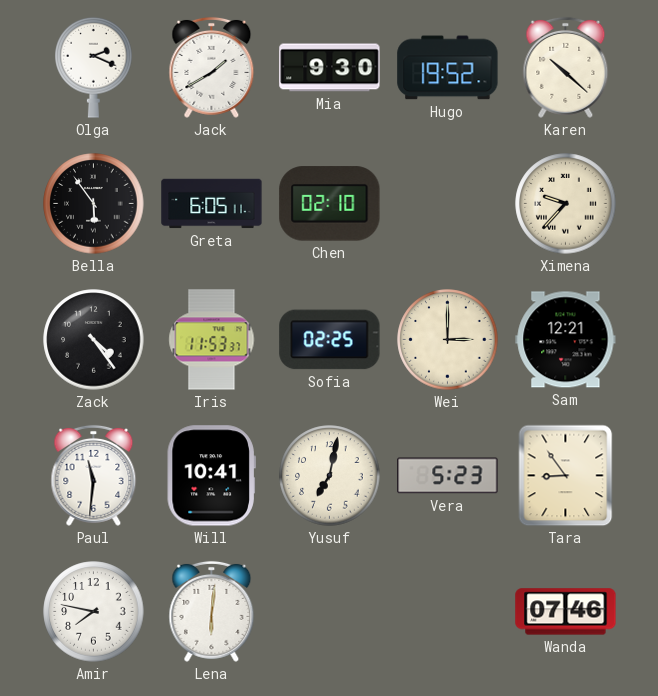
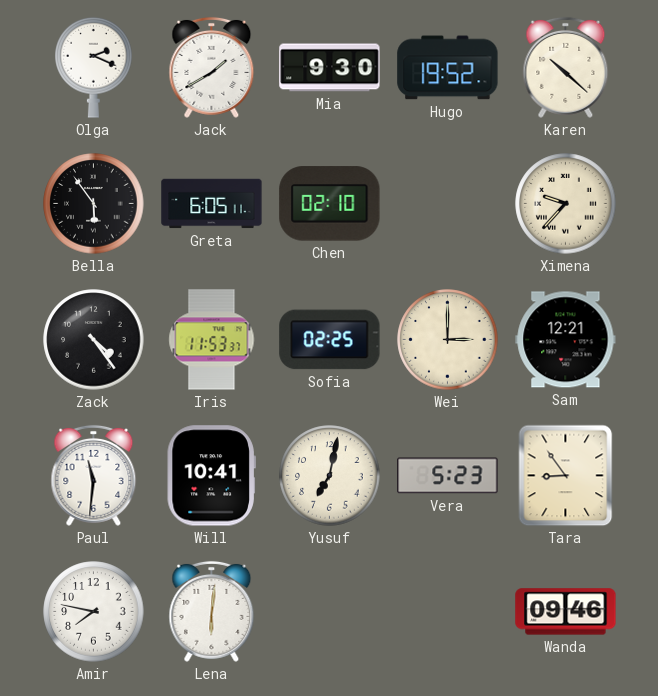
Wanda: 07:46 -> 09:46 (566, 612)
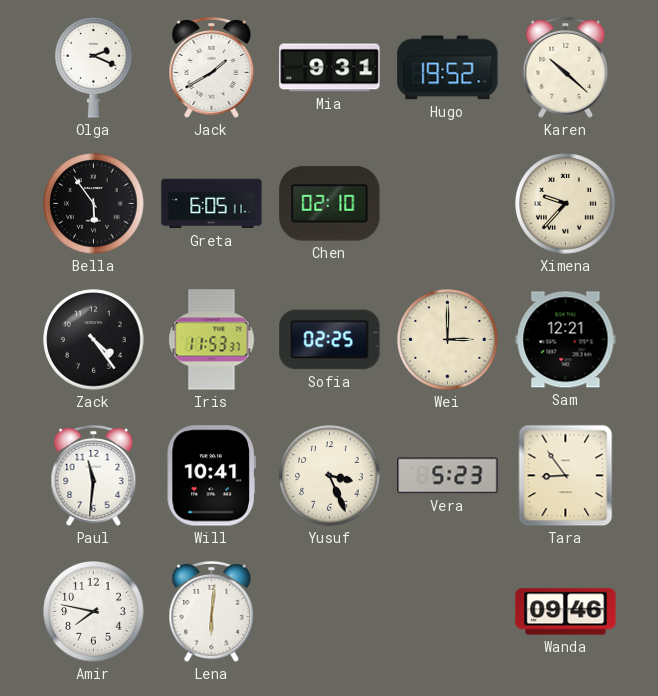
Mia: 9:30 -> 9:31 (330, 68)
Yusuf: 7:02 -> 3:26 (330, 476)
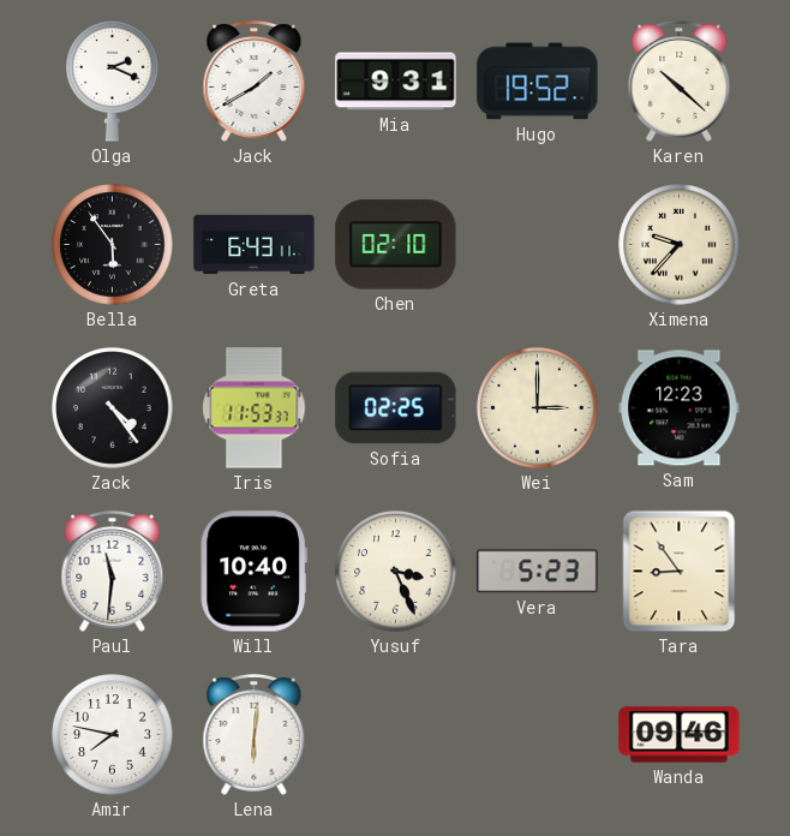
Greta: 6:05 -> 6:43 (255, 245)
Sam: 12:21 -> 12:23 (680, 408)
Will: 10:41 -> 10:40 (253, 572)
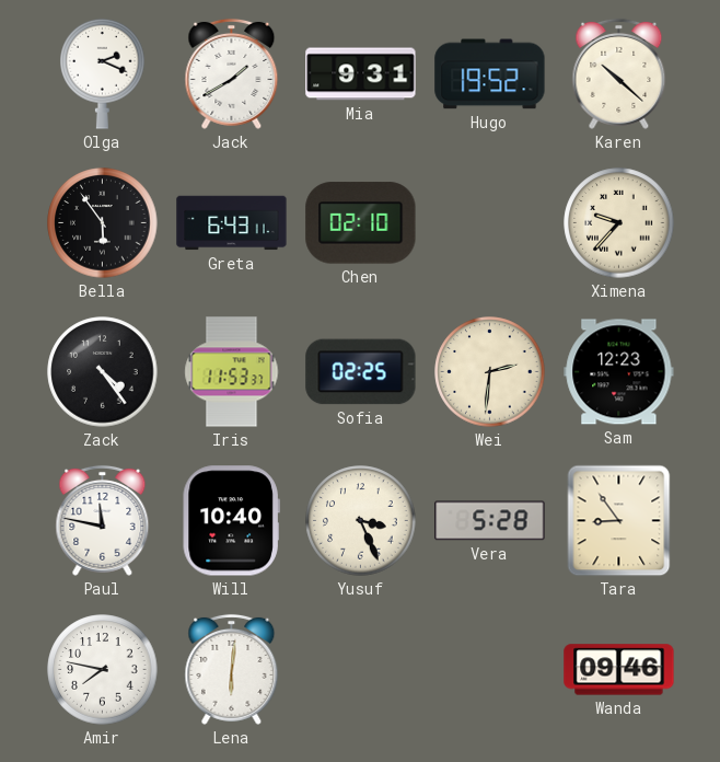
Wei: 3:00 -> 2:31 (490, 372)
Paul: 11:31 -> 11:47 (103, 520)
Vera: 5:23 -> 5:28 (490, 521)
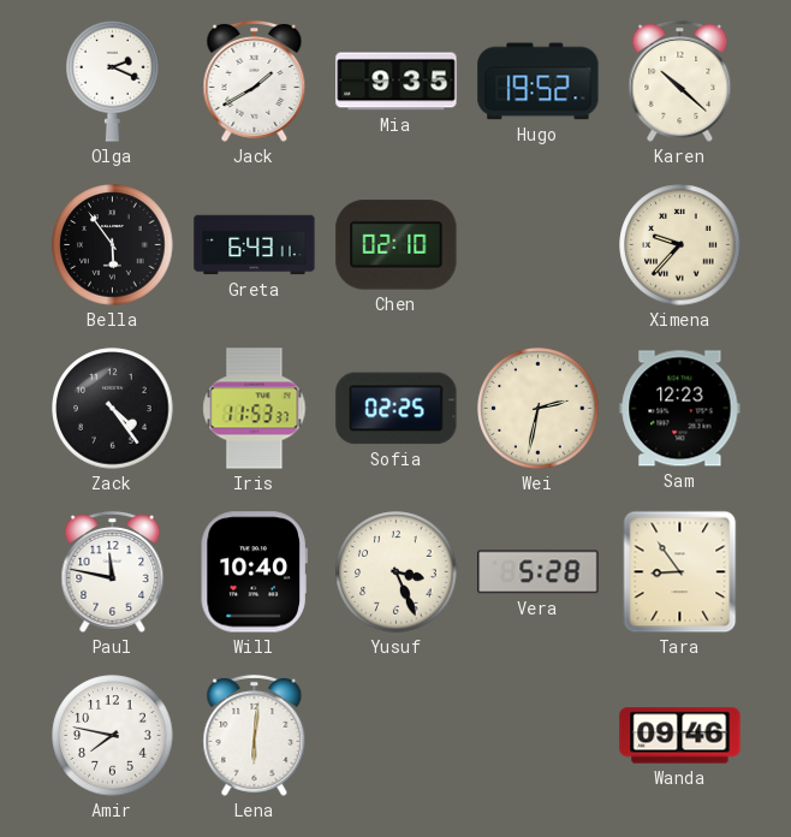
Mia: 9:31 -> 9:35 (397, 82)
Wei: 2:31 -> 2:32 (539, 409)
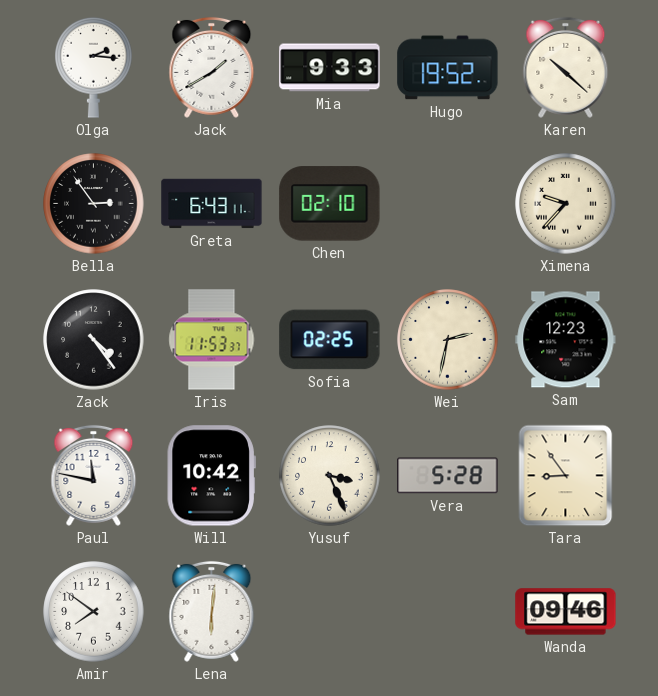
Olga: 2:19 -> 2:16 (94, 67)
Mia: 9:35 -> 9:33 (330, 68)
Bella: 5:54 -> 2:54 (94, 204)
Will: 10:40 -> 10:42 (211, 476)
Amir: 7:47 -> 7:51 (94, 612)
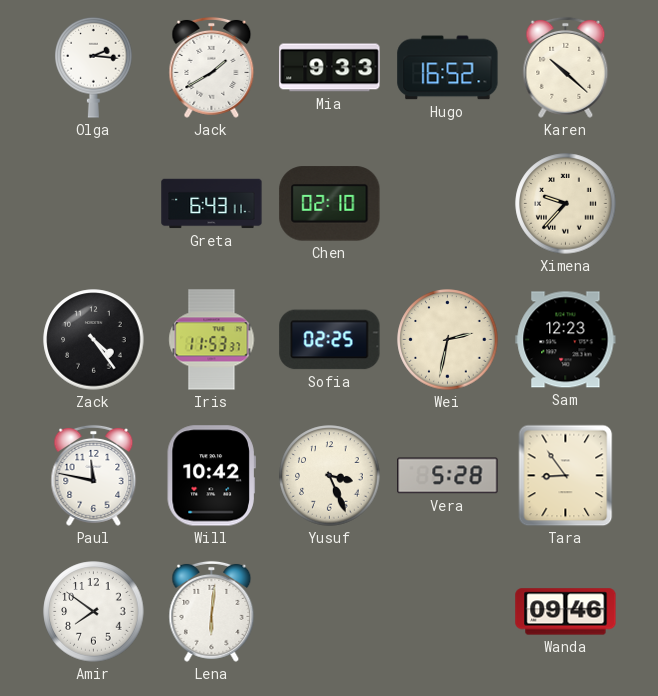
Hugo: 19:52 -> 16:52 (448, 68)
Bella: 2:54 -> none (94, 204)
